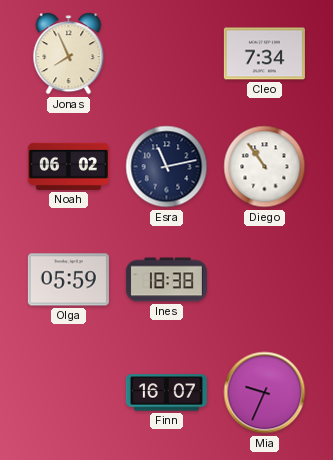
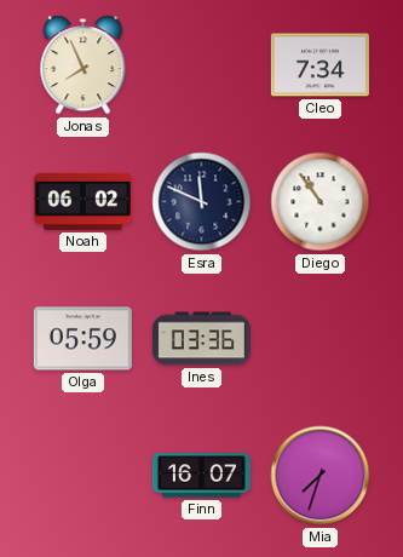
Esra: 11:13 -> 11:49 (202, 202)
Ines: 18:38 -> 03:36 (201, 339)
Mia: 9:34 -> 7:33 (321, 476)
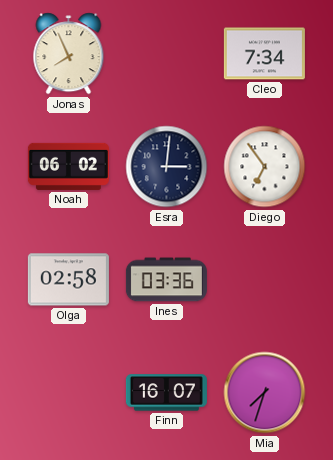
Esra: 11:49 -> 3:01 (167, 167)
Diego: 10:54 -> 6:54 (265, 167)
Olga: 05:59 -> 02:58 (68, 280)
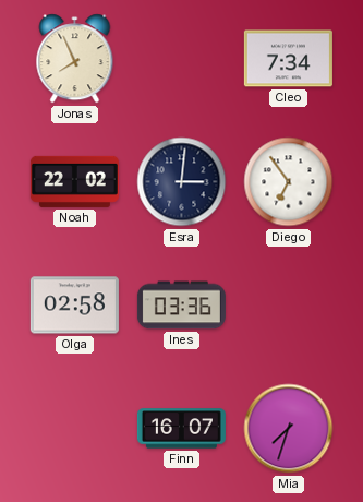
Noah: 06:02 -> 22:02 (74, 181)
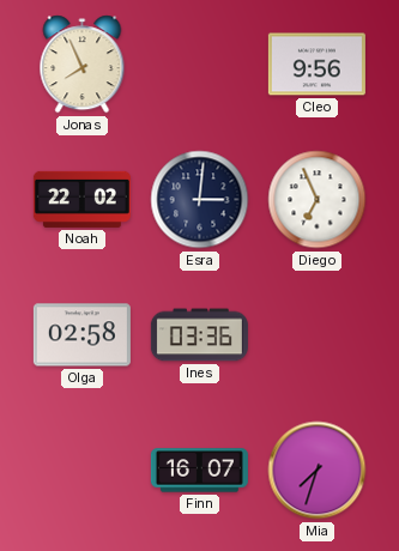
Cleo: 7:34 -> 9:56 (316, 65)
Diego: 6:54 -> 6:56 (318, 200)
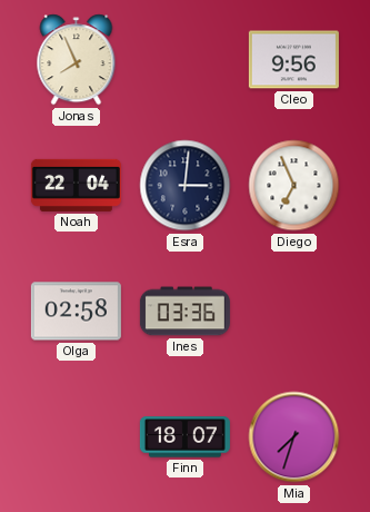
Noah: 22:02 -> 22:04 (76, 185)
Finn: 16:07 -> 18:07 (184, 437)
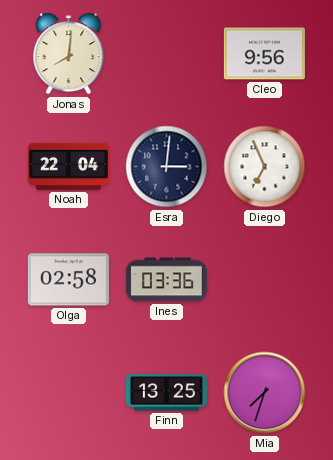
Jonas: 7:56 -> 8:01 (69, 54)
Finn: 18:07 -> 13:25 (166, 393)
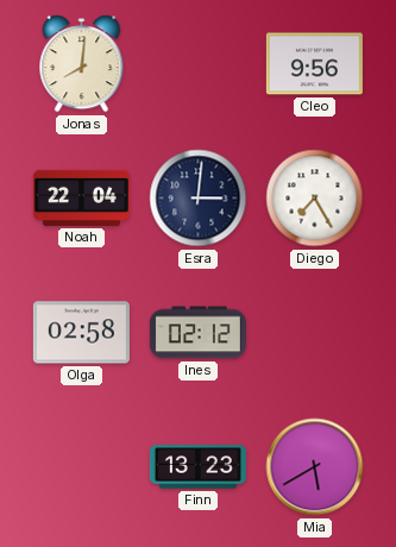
Diego: 6:56 -> 7:25 (315, 199)
Ines: 03:36 -> 02:12 (197, 333)
Finn: 13:25 -> 13:23 (197, 467)
Mia: 7:33 -> 5:40 (315, 467)
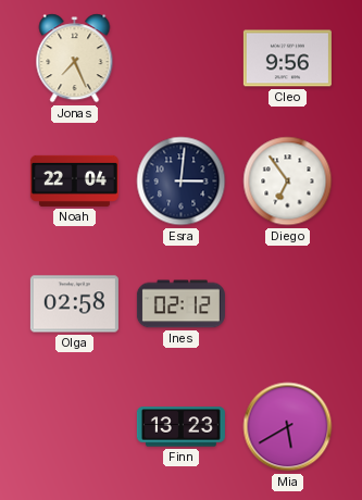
Jonas: 8:01 -> 7:26 (75, 59)
Diego: 7:25 -> 6:54 (288, 182)
